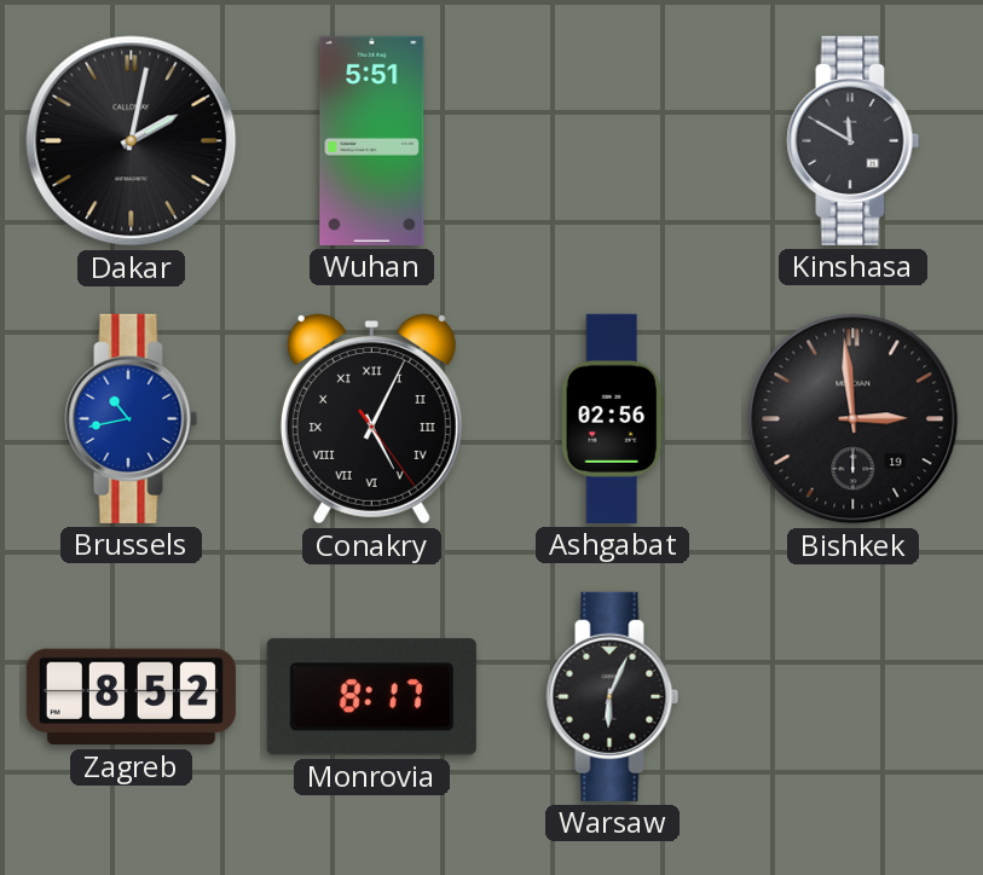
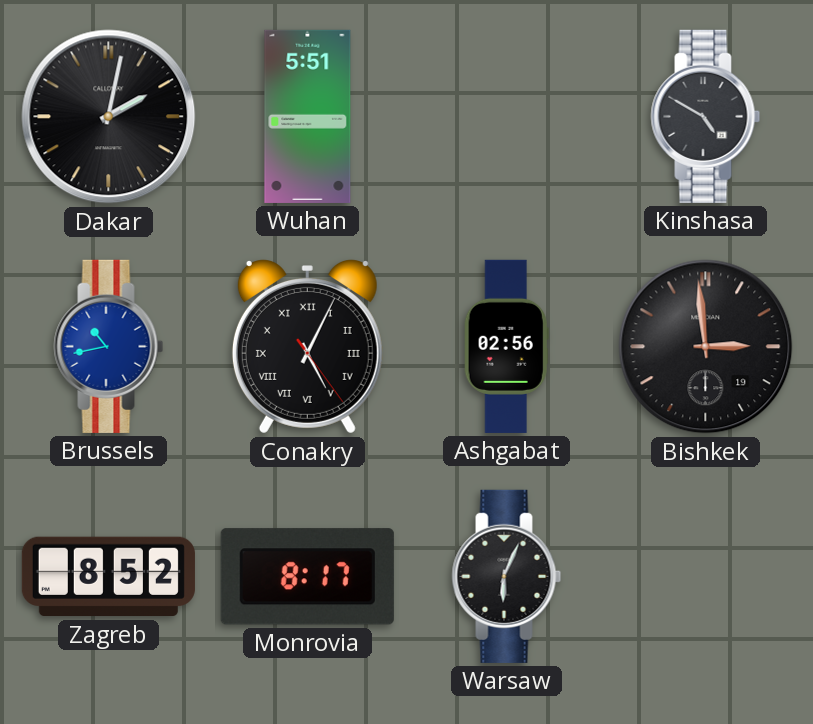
Kinshasa: 11:50 -> 4:50 (706, 116)
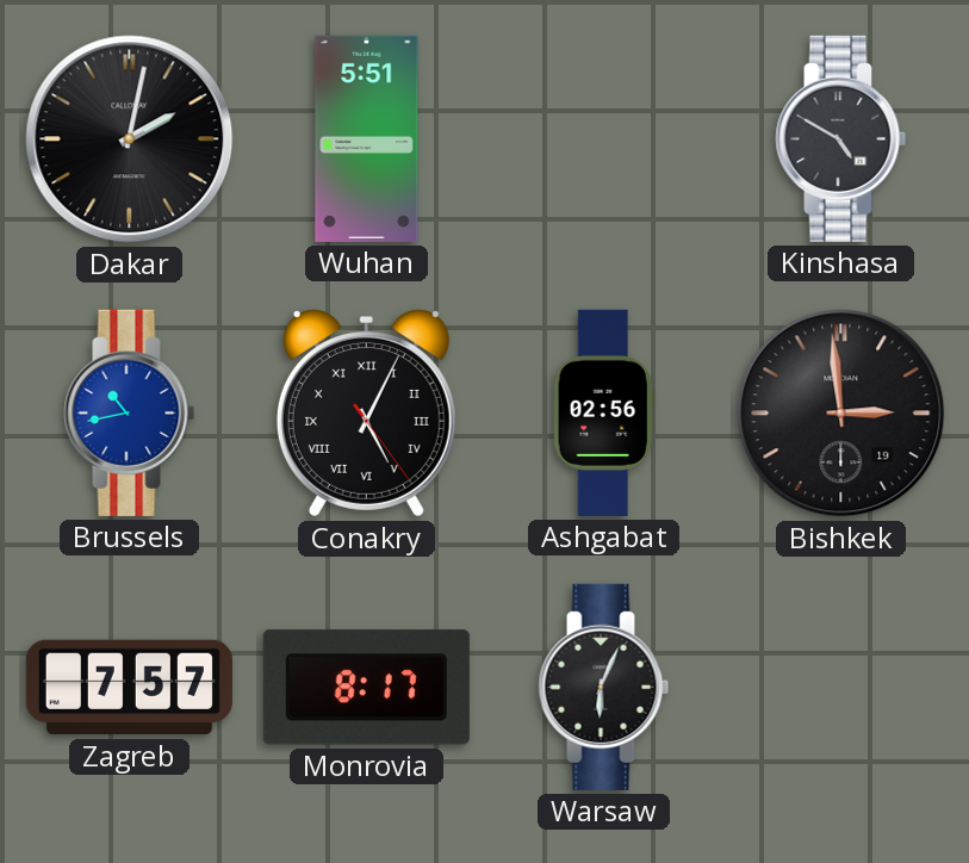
Zagreb: 8:52 -> 7:57 (129, 688)
